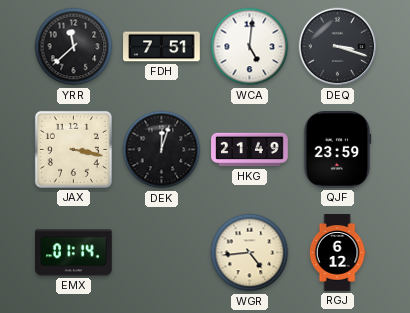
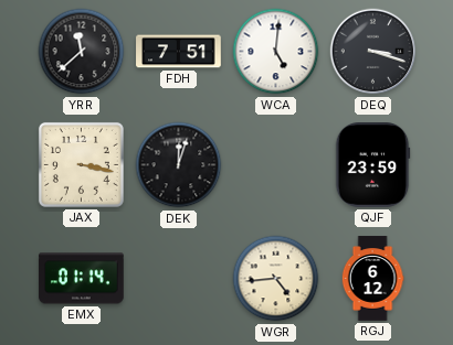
HKG: 21:49 -> none (250, 150)
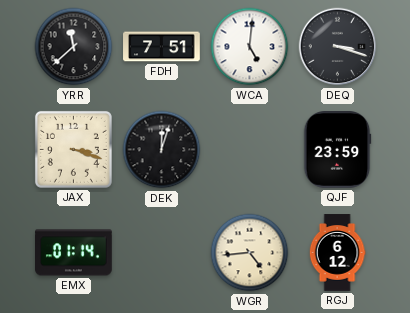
JAX: 3:17 -> 3:18 (73, 149)
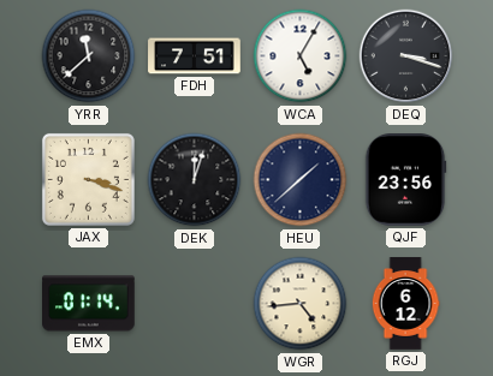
WCA: 5:01 -> 5:05 (301, 56)
HEU: none -> 1:38 (301, 180)
QJF: 23:59 -> 23:56 (405, 180)
